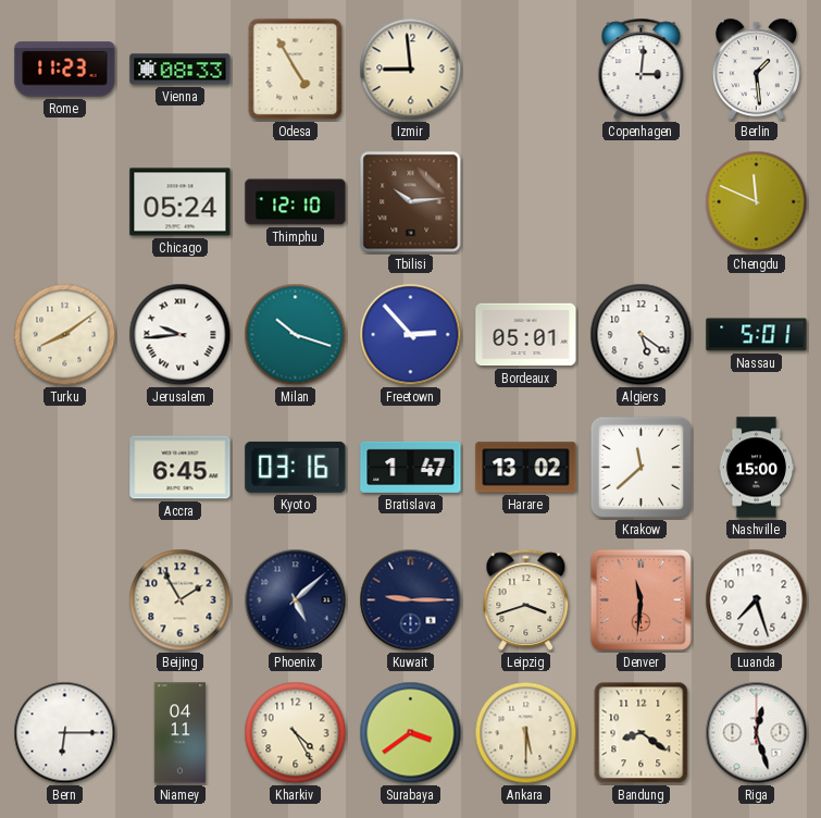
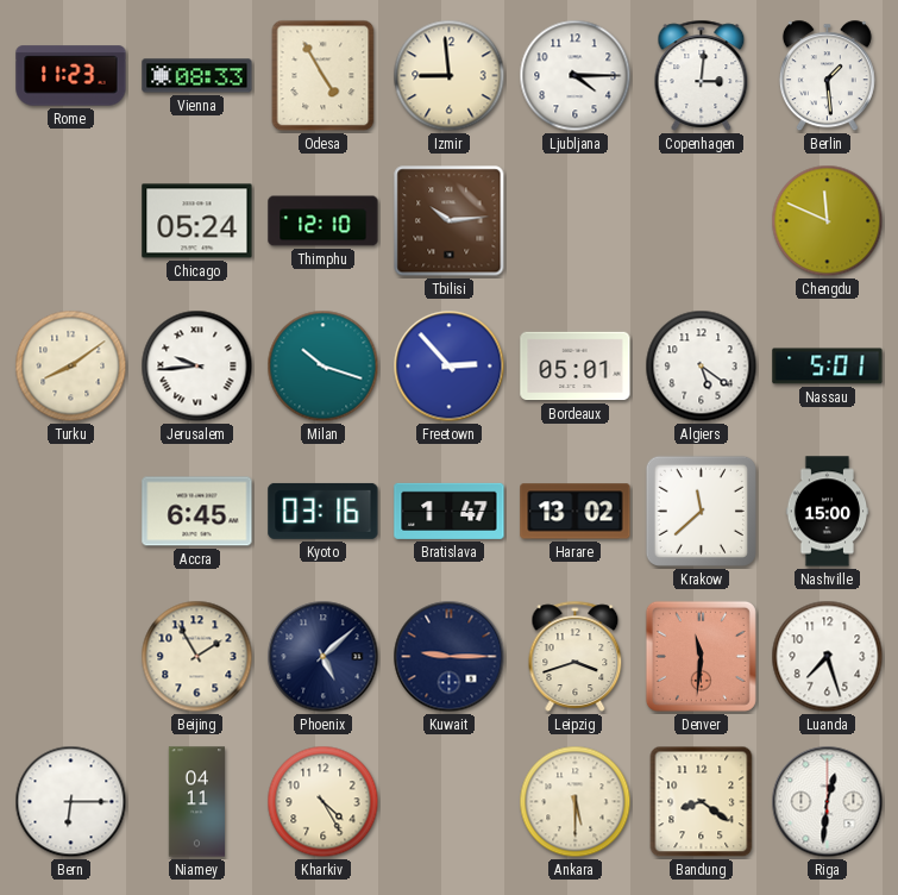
Ljubljana: none -> 4:15 (576, 76)
Surabaya: 3:39 -> none (411, 733)
Riga: 12:27 -> 12:31 (828, 802)
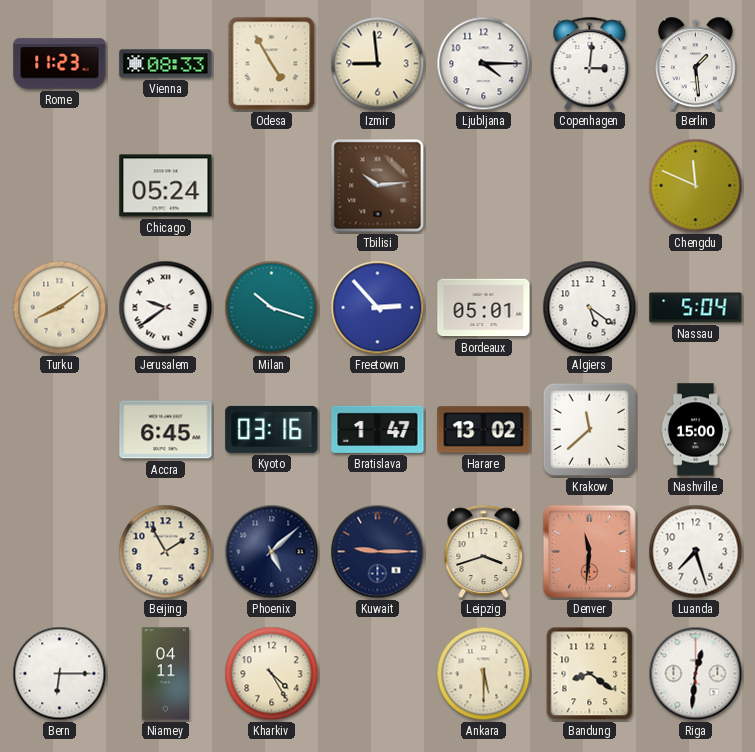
Thimphu: 12:10 -> none (324, 221)
Jerusalem: 9:44 -> 9:39 (166, 308)
Nassau: 5:01 -> 5:04 (696, 308)
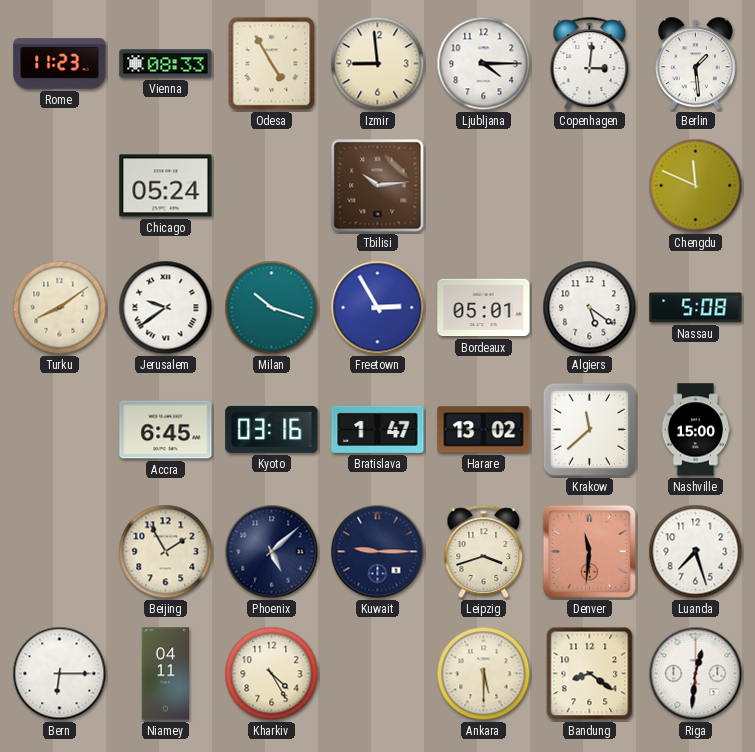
Freetown: 2:53 -> 2:55 (378, 308)
Nassau: 5:04 -> 5:08 (696, 308)
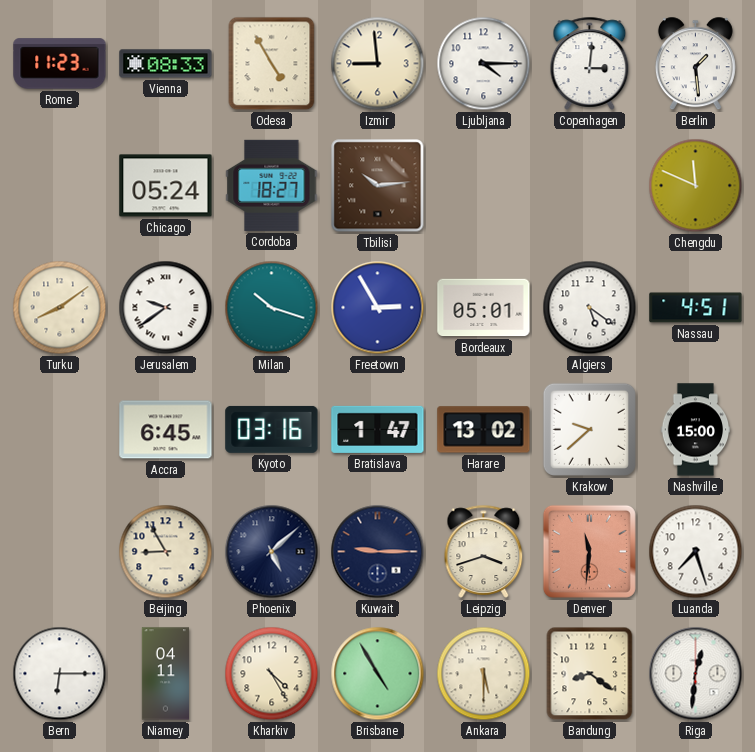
Cordoba: none -> 18:27 (272, 185)
Nassau: 5:08 -> 4:51 (696, 308)
Krakow: 11:38 -> 9:38 (589, 429)
Beijing: 1:55 -> 8:55 (166, 552)
Brisbane: none -> 4:55 (378, 674)
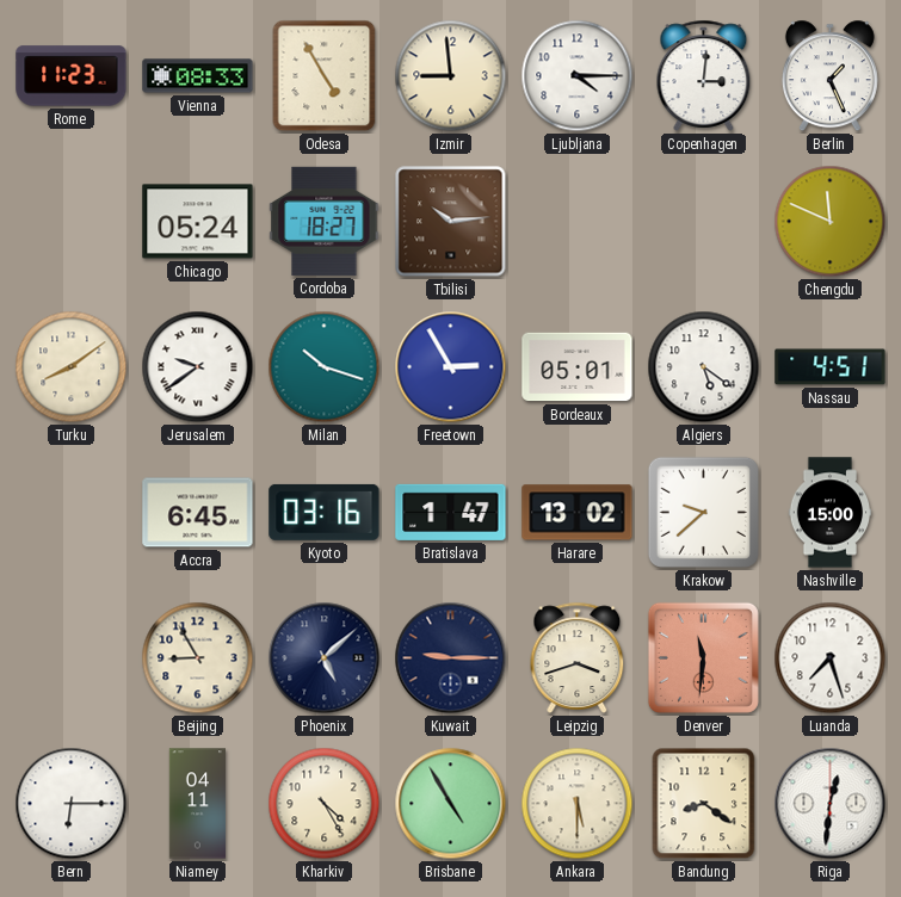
Berlin: 1:29 -> 1:26 (829, 76)
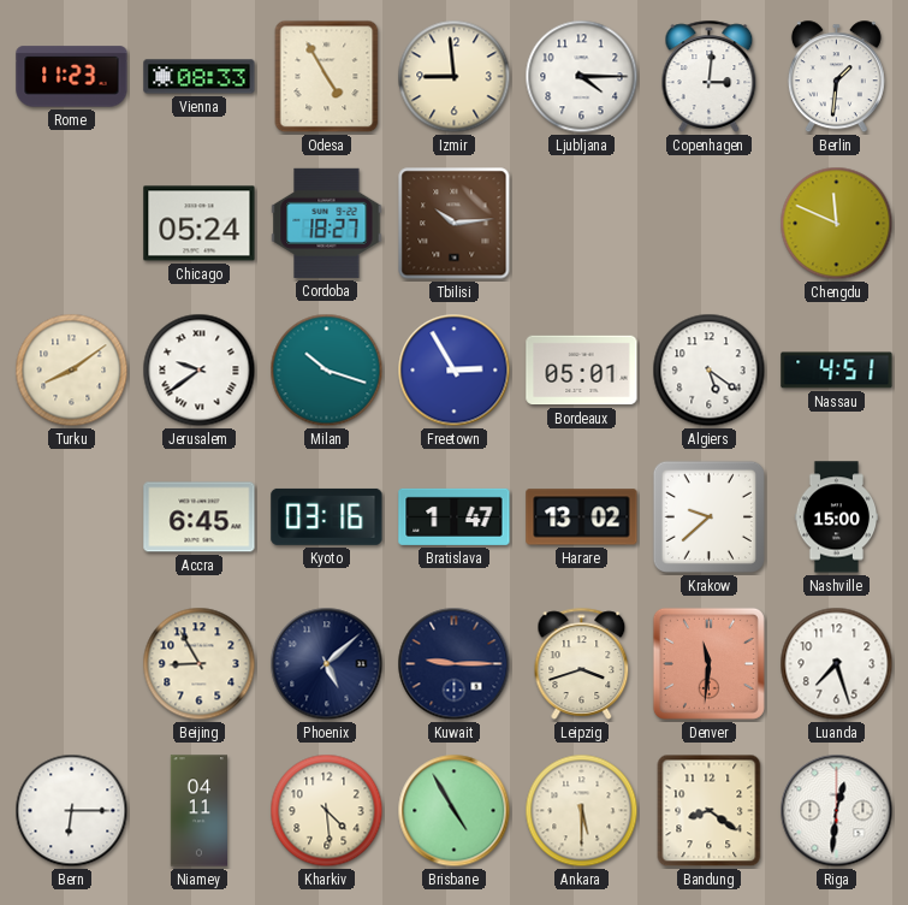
Berlin: 1:26 -> 1:31 (836, 77)
Kharkiv: 4:25 -> 4:29 (327, 811)
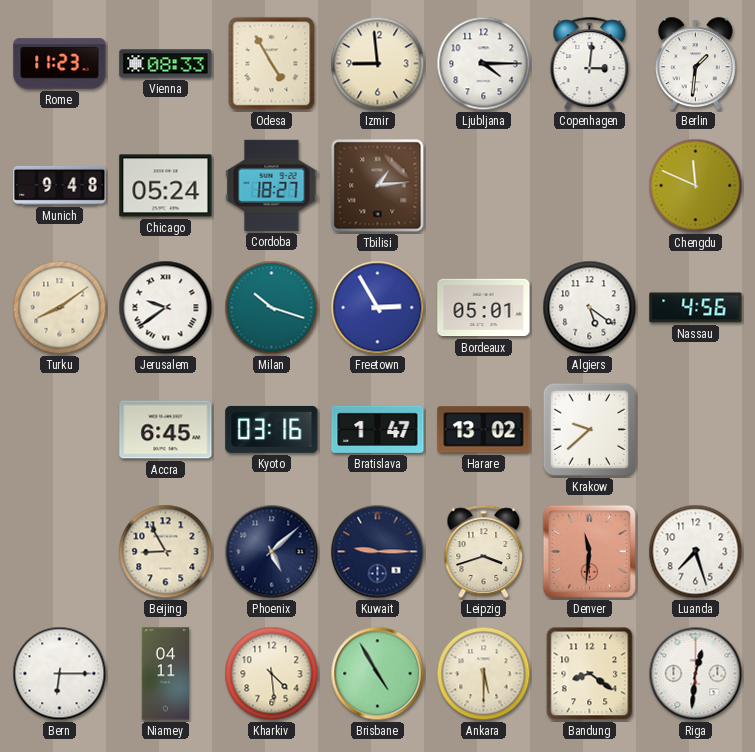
Munich: none -> 9:48 (60, 185)
Tbilisi: 10:14 -> 1:14 (378, 186)
Nassau: 4:51 -> 4:56 (696, 308)
Nashville: 15:00 -> none (837, 517)
